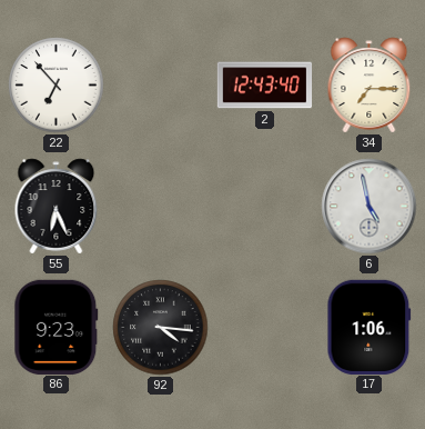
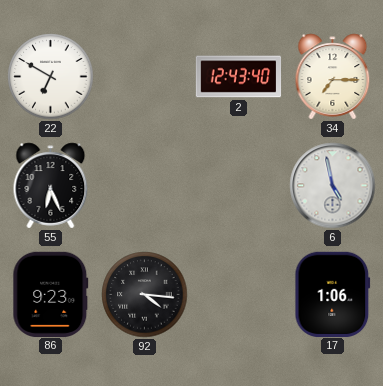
22: 6:53 -> 6:50 (51, 77)
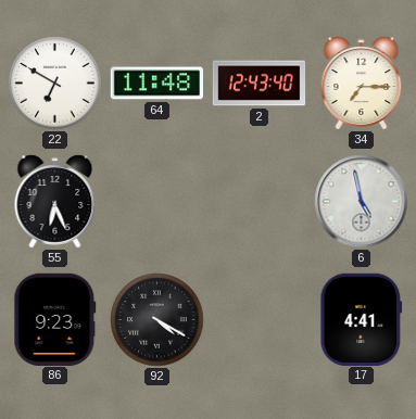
64: none -> 11:48 (156, 84)
92: 4:16 -> 4:20 (157, 320)
17: 1:06 -> 4:41 (362, 319)
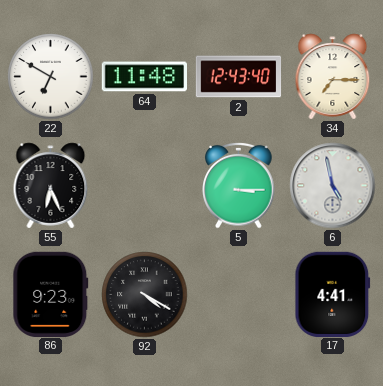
5: none -> 3:15 (239, 185)
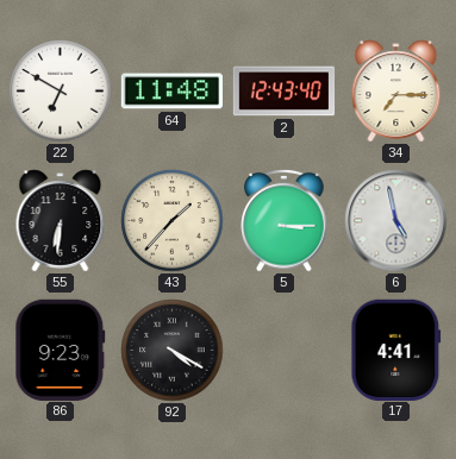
55: 6:26 -> 6:31 (61, 221)
43: none -> 1:37 (173, 221)
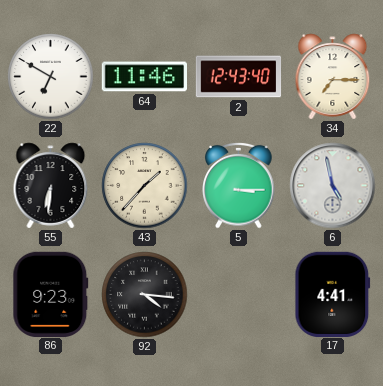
64: 11:48 -> 11:46 (144, 77)
92: 4:20 -> 4:16 (145, 295)
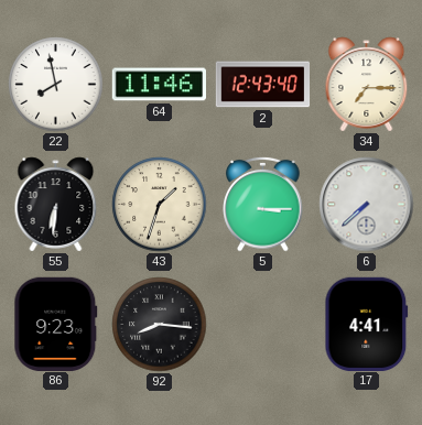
22: 6:50 -> 7:58 (56, 85)
43: 1:37 -> 1:33 (160, 205)
6: 4:58 -> 7:38 (367, 205)
92: 4:16 -> 8:16 (160, 325)
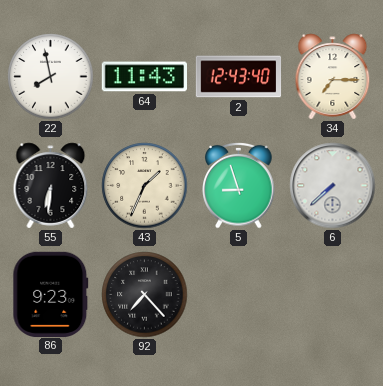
64: 11:46 -> 11:43 (144, 77)
43: 1:33 -> 1:34 (145, 186)
5: 3:15 -> 8:57 (239, 185)
92: 8:16 -> 7:23 (145, 295)
17: 4:41 -> none (367, 324)
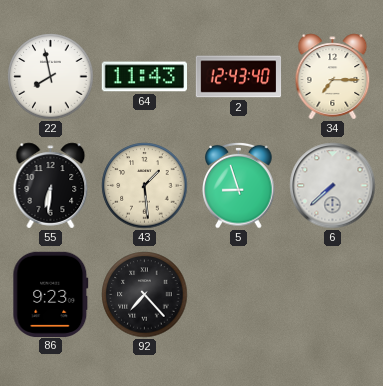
43: 1:34 -> 1:29 (145, 186)
